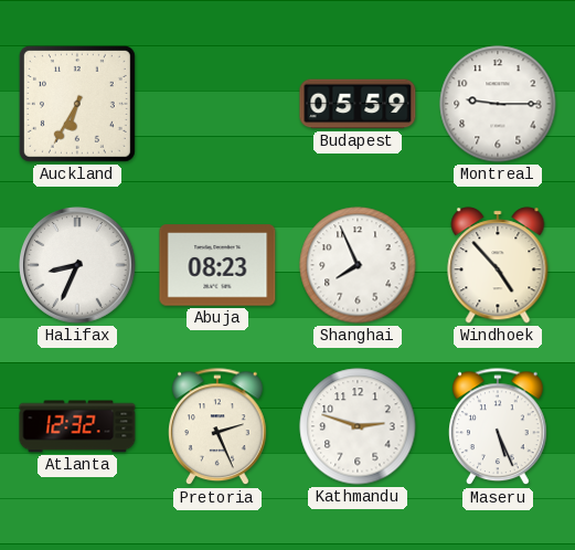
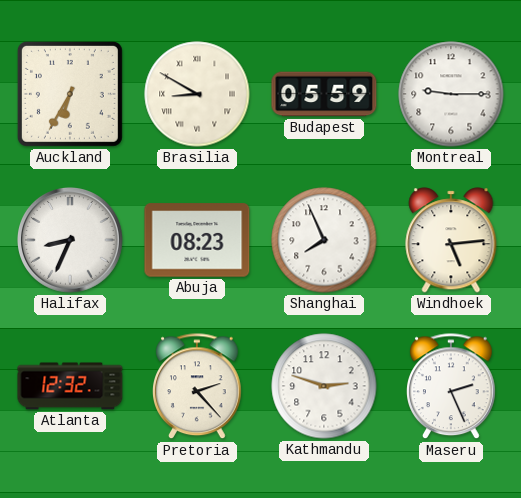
Brasilia: none -> 8:50 (197, 94)
Windhoek: 4:53 -> 5:14 (451, 240)
Pretoria: 2:26 -> 2:23 (198, 387)
Maseru: 5:26 -> 2:26 (452, 387)
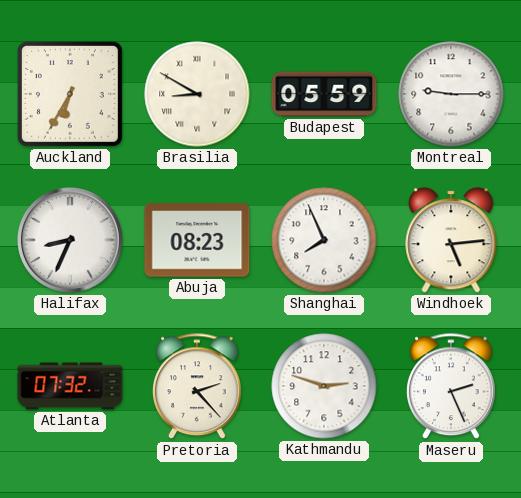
Atlanta: 12:32 -> 07:32 (70, 386)
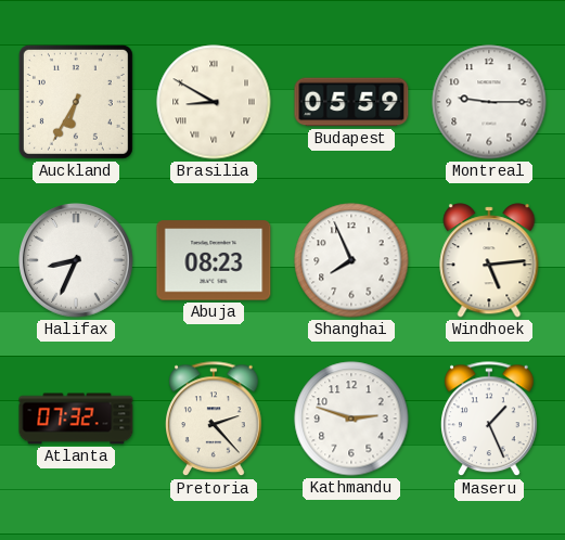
Maseru: 2:26 -> 1:26 (490, 420)
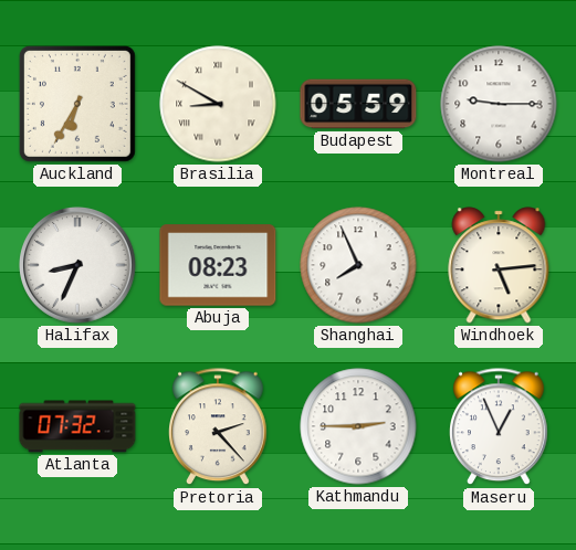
Kathmandu: 2:48 -> 2:45 (358, 426)
Maseru: 1:26 -> 12:56 (500, 427)
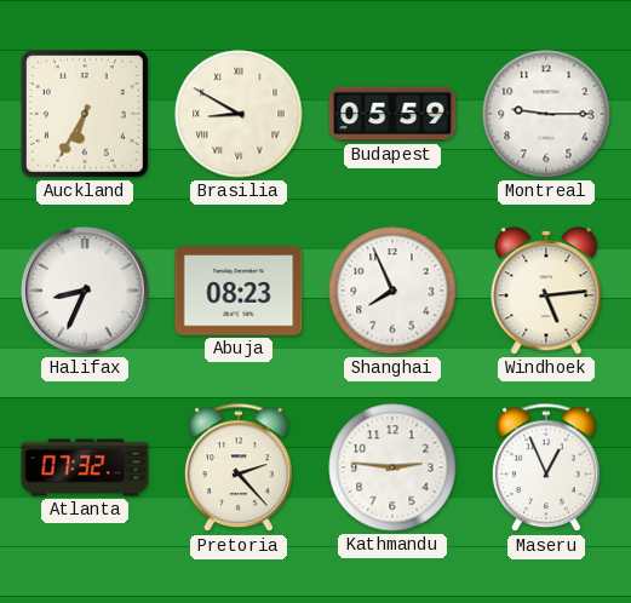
Kathmandu: 2:45 -> 2:46 (392, 467)
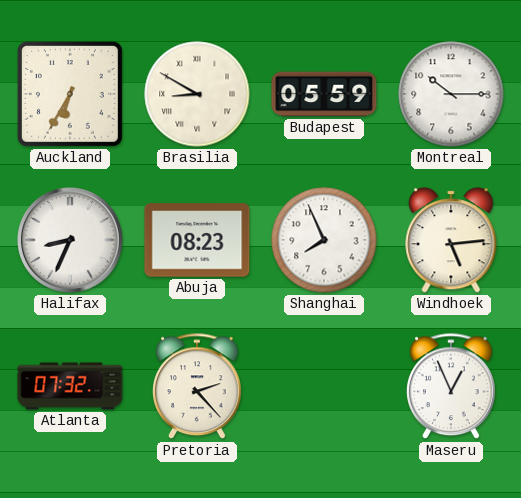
Montreal: 9:15 -> 10:15 (451, 94)
Kathmandu: 2:46 -> none (392, 467)
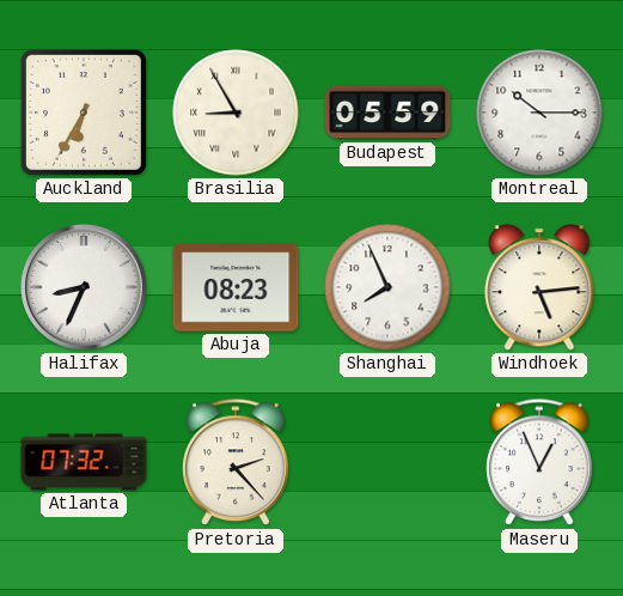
Brasilia: 8:50 -> 8:55 (236, 112)
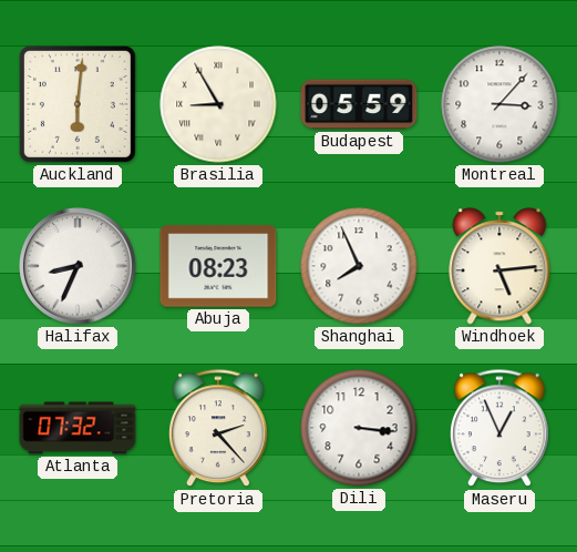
Auckland: 6:35 -> 6:01 (78, 104)
Montreal: 10:15 -> 3:07 (499, 104)
Dili: none -> 3:16 (359, 428)
